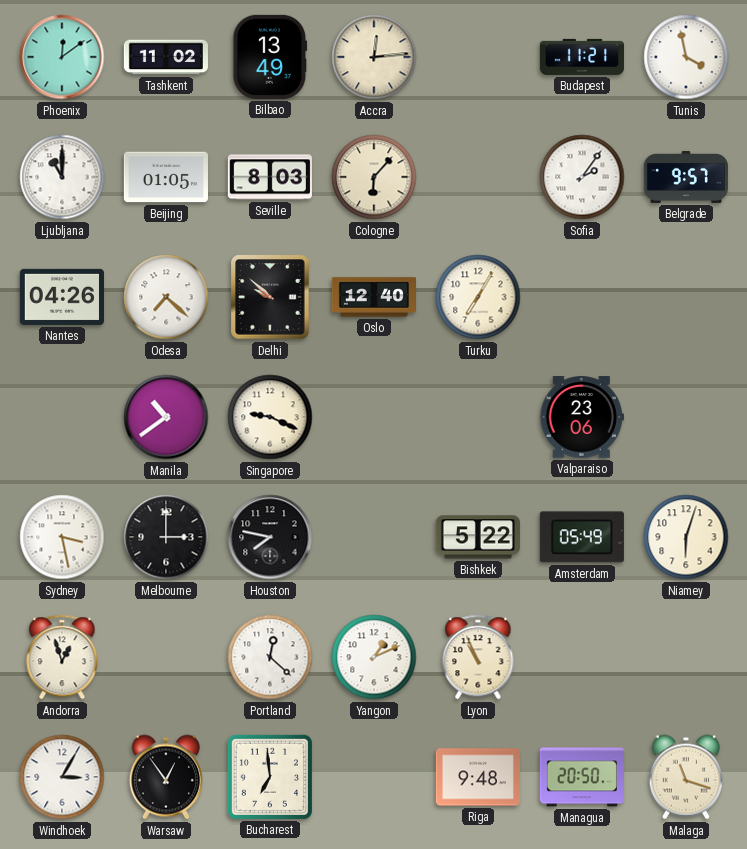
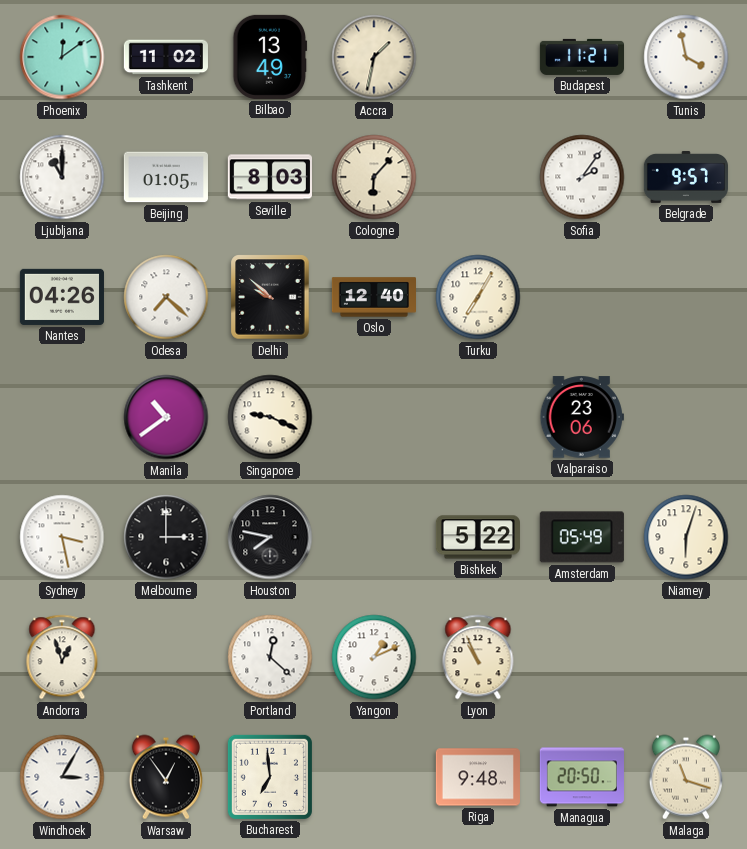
Accra: 12:14 -> 1:32 (374, 57)
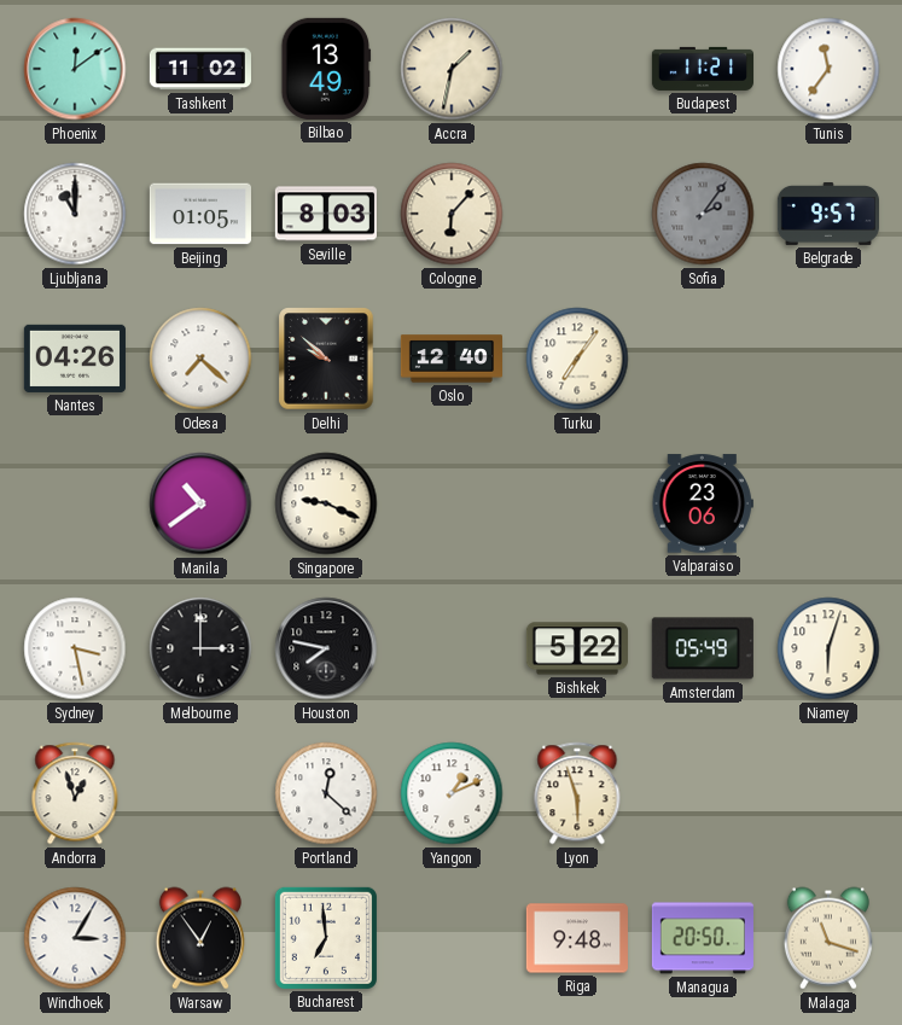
Tunis: 3:58 -> 11:36 (828, 69)
Sofia dial: white -> grey (703, 214)
Turku: 7:05 -> 7:06 (577, 359)
Lyon: 10:56 -> 5:57 (577, 793)
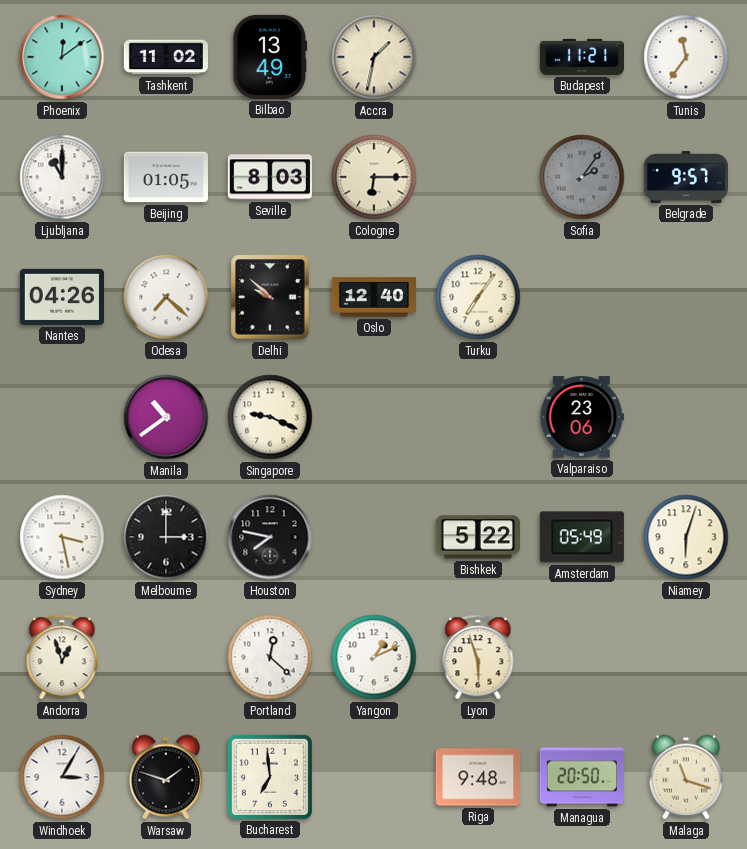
Cologne: 6:07 -> 6:15 (374, 177)
Warsaw: 12:54 -> 1:48 (166, 777)
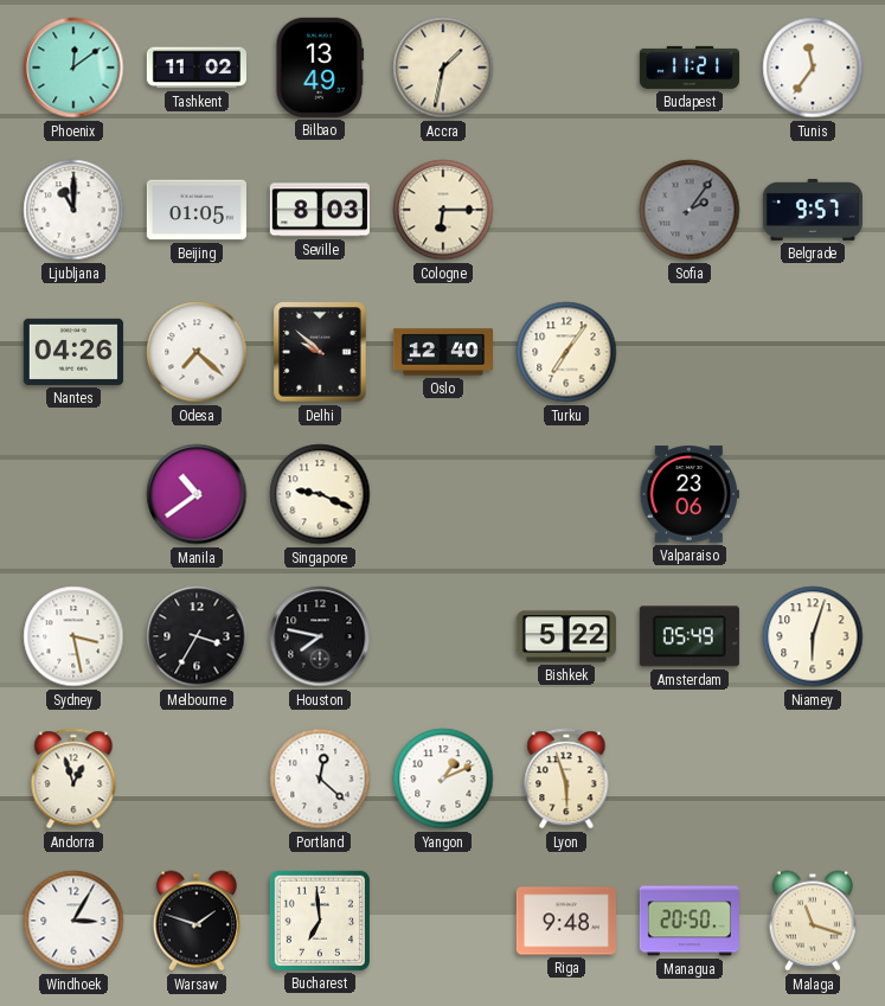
Melbourne: 3:00 -> 3:35 (197, 636)
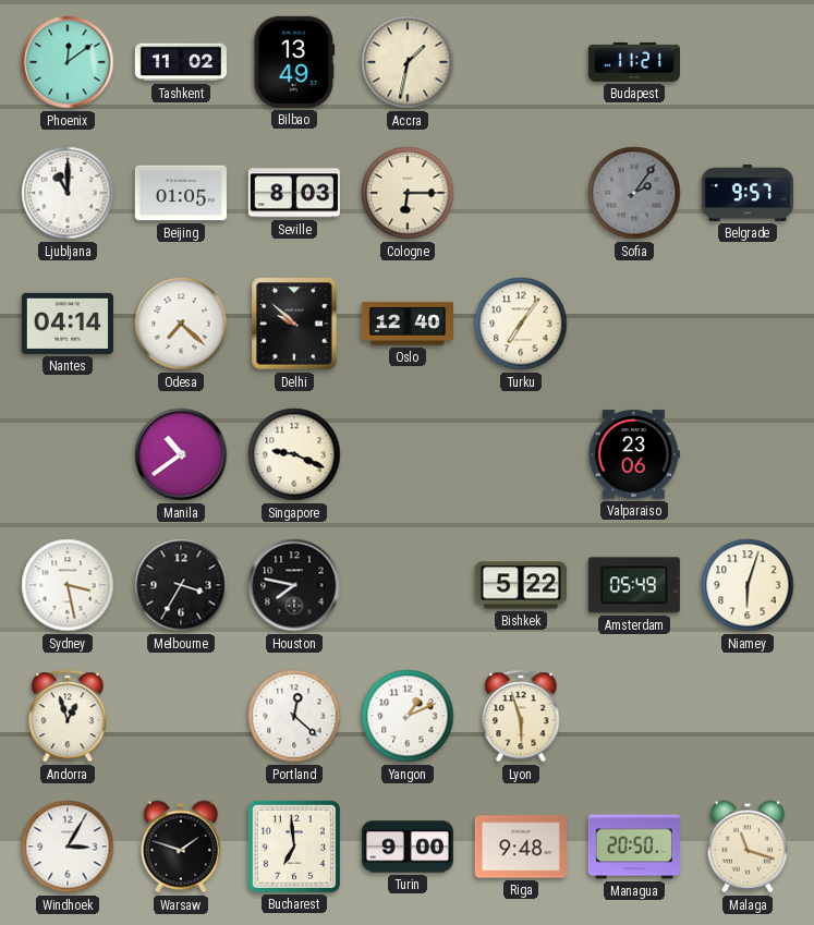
Tunis: 11:36 -> none (813, 68)
Nantes: 04:26 -> 04:14 (68, 324)
Turin: none -> 9:00 (408, 847)
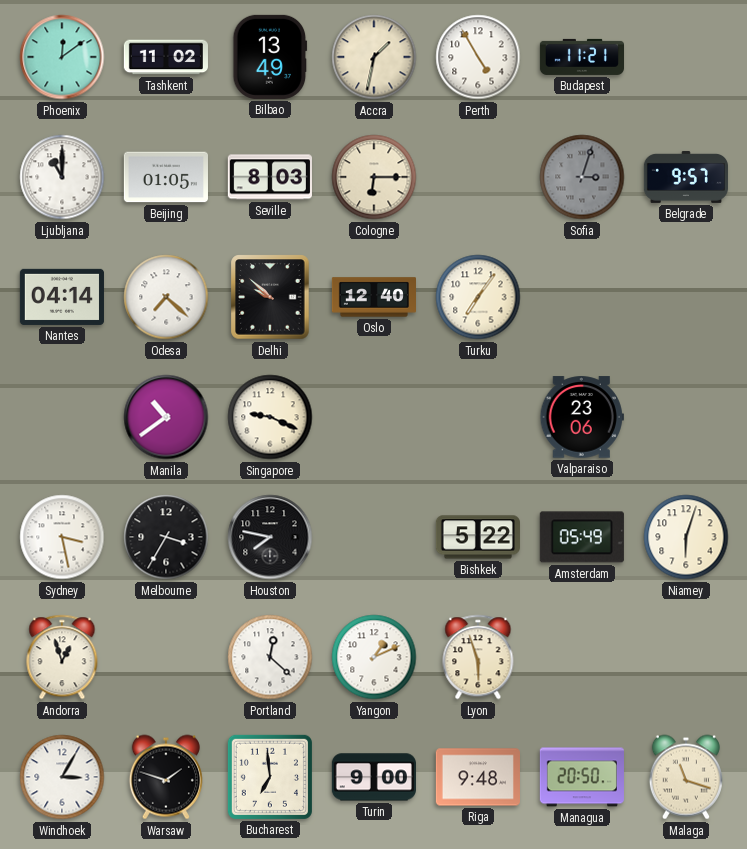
Perth: none -> 4:55 (478, 57)
Sofia: 2:06 -> 3:03 (582, 177)
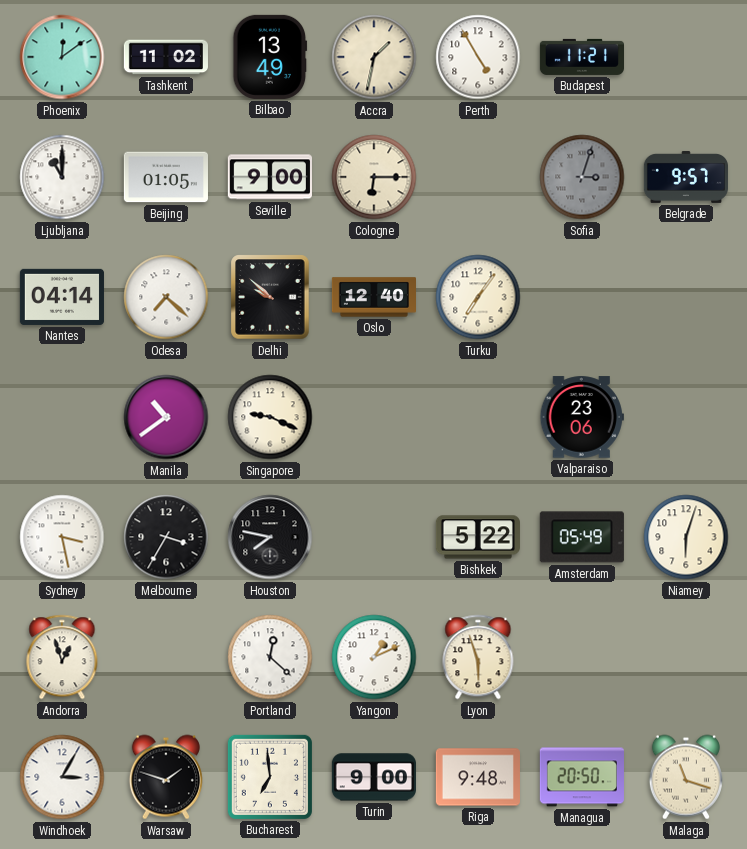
Seville: 8:03 -> 9:00 (270, 177)
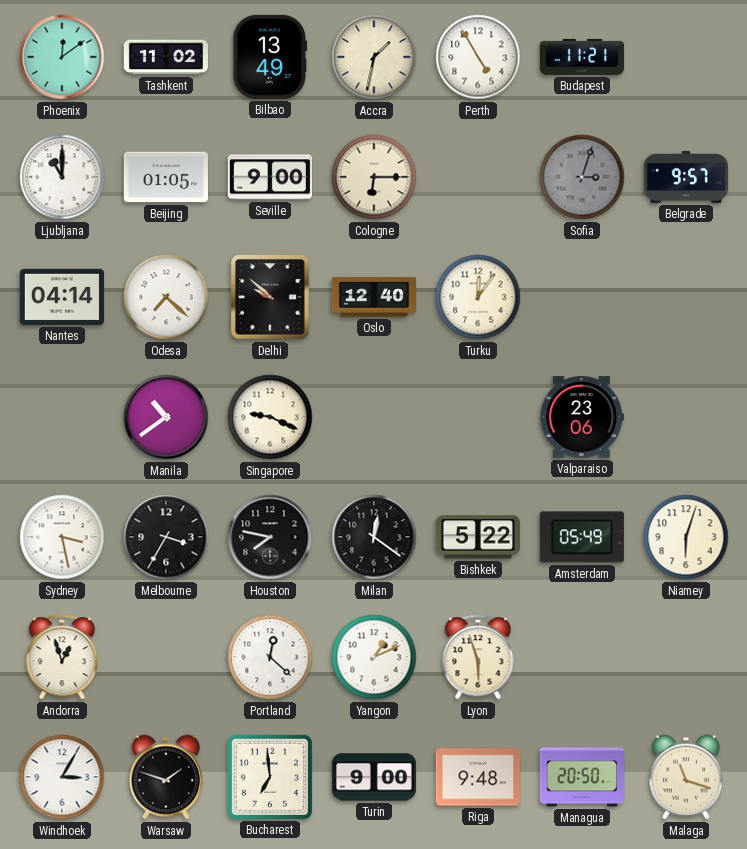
Turku: 7:06 -> 12:06 (478, 297)
Milan: none -> 12:21 (374, 537)
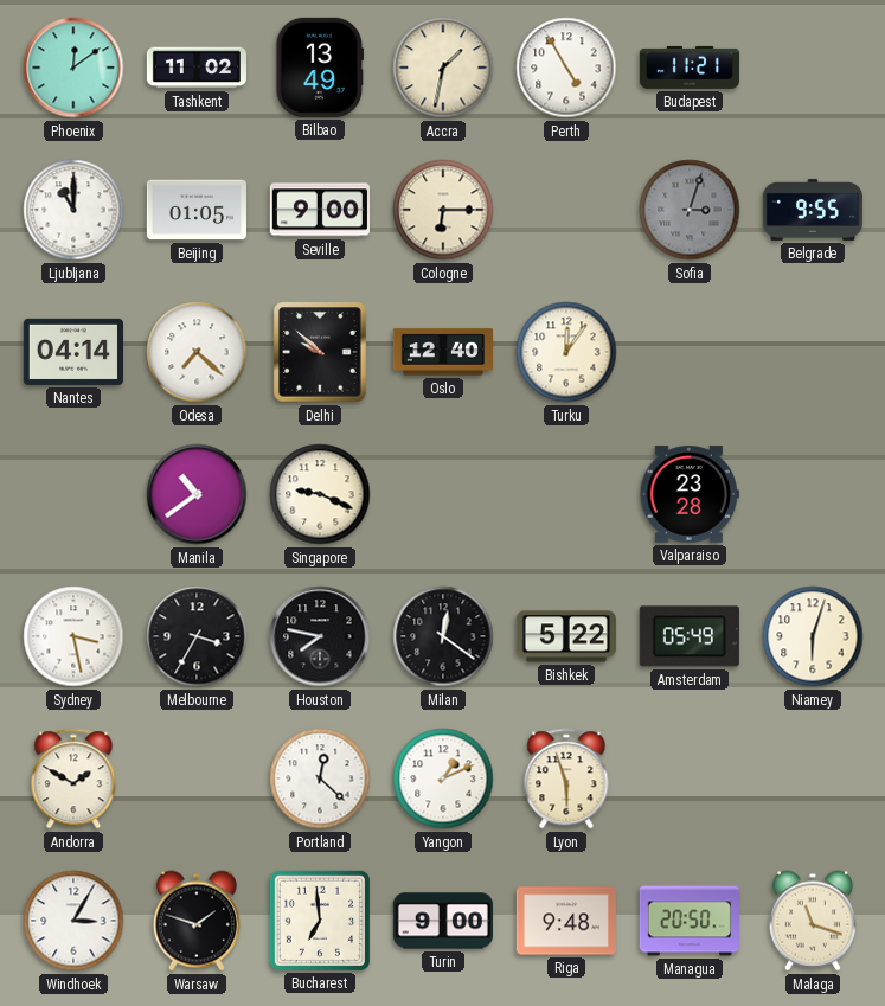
Belgrade: 9:57 -> 9:55 (813, 210)
Valparaiso: 23:06 -> 23:28 (690, 494)
Andorra: 12:57 -> 1:50 (73, 778)
